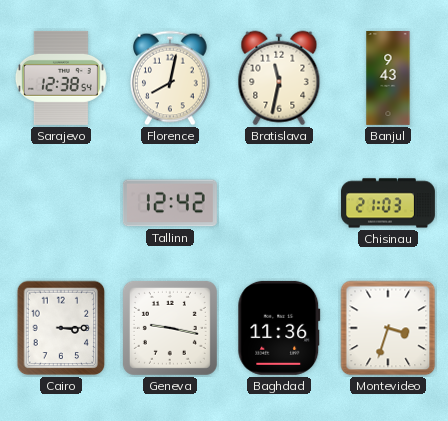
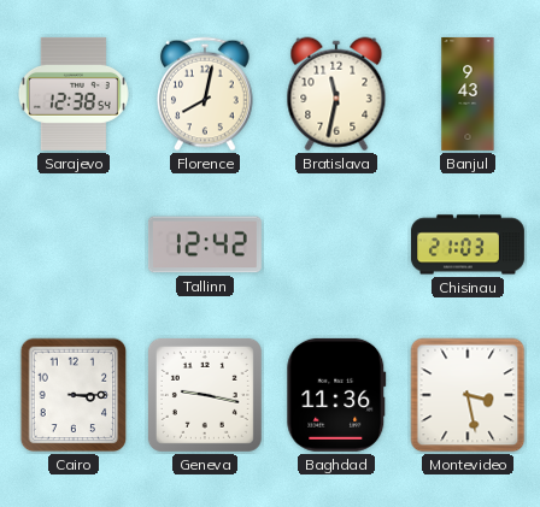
Montevideo: 3:33 -> 3:28 (468, 395)
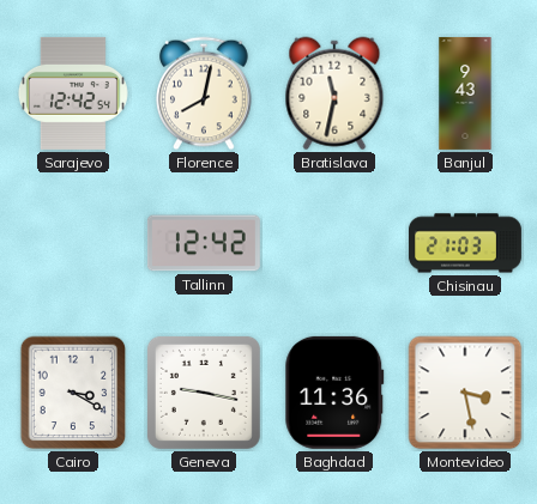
Sarajevo: 12:38 -> 12:42 (73, 93)
Cairo: 3:15 -> 3:20 (73, 393)
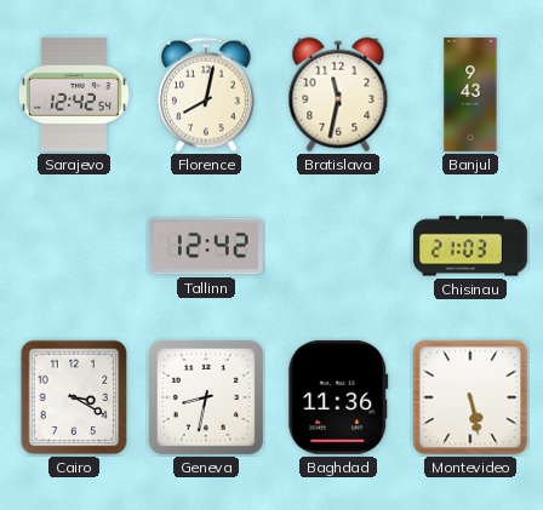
Geneva: 9:17 -> 8:32 (206, 397)
Montevideo: 3:28 -> 5:28 (470, 397)
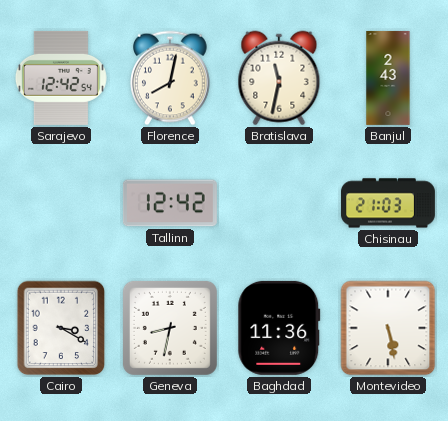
Banjul: 9:43 -> 2:43 (388, 78)
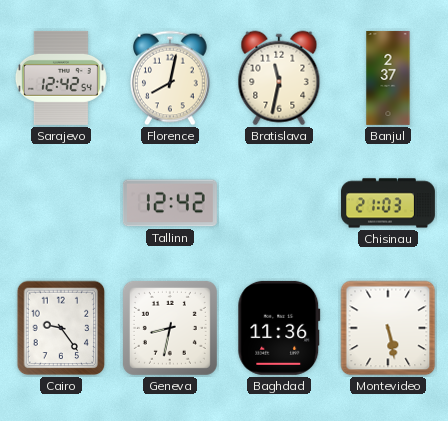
Banjul: 2:43 -> 2:37 (388, 78)
Cairo: 3:20 -> 9:24 (61, 328)
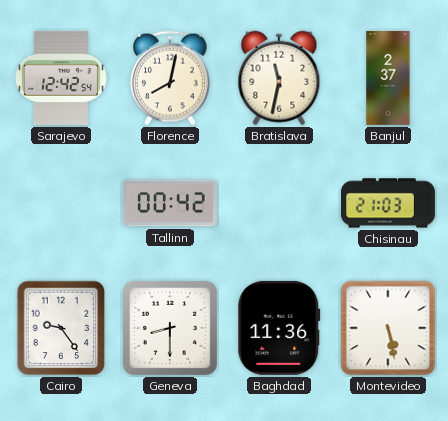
Tallinn: 12:42 -> 00:42 (170, 203)
Geneva: 8:32 -> 8:30 (170, 328)
